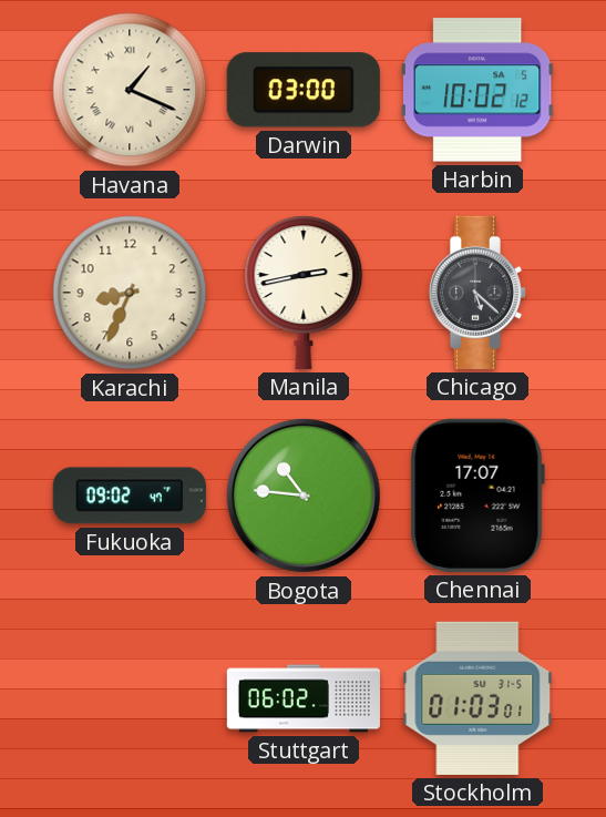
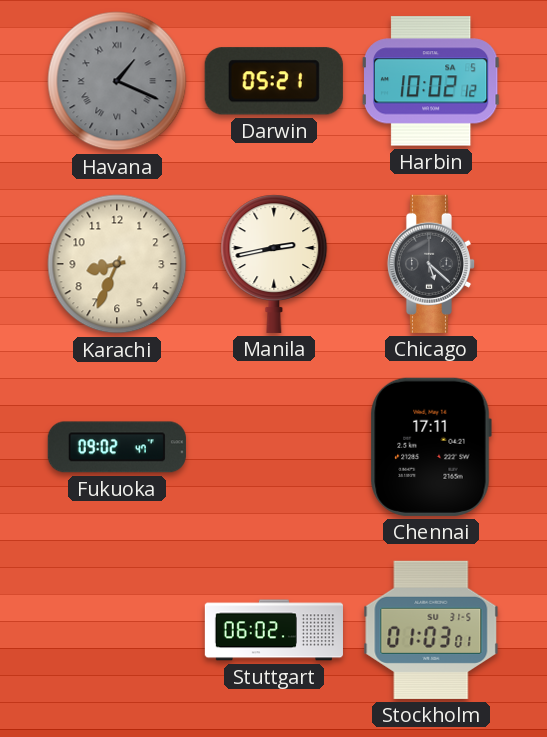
Havana dial: cream -> grey (117, 81)
Darwin: 03:00 -> 05:21 (274, 81)
Bogota: 10:46 -> none (304, 496)
Chennai: 17:07 -> 17:11 (431, 447)
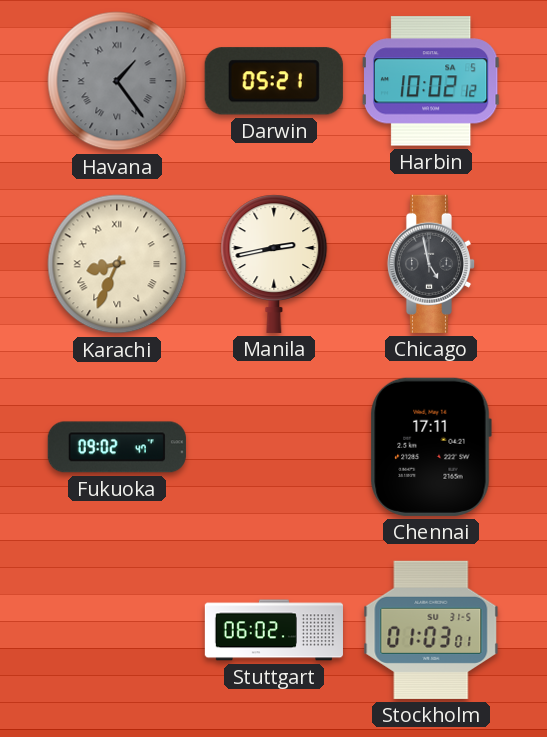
Havana: 1:19 -> 1:24 (117, 81)
Karachi numerals: Arabic -> Roman (117, 264)
Chicago: 5:22 -> 4:58 (431, 264)
